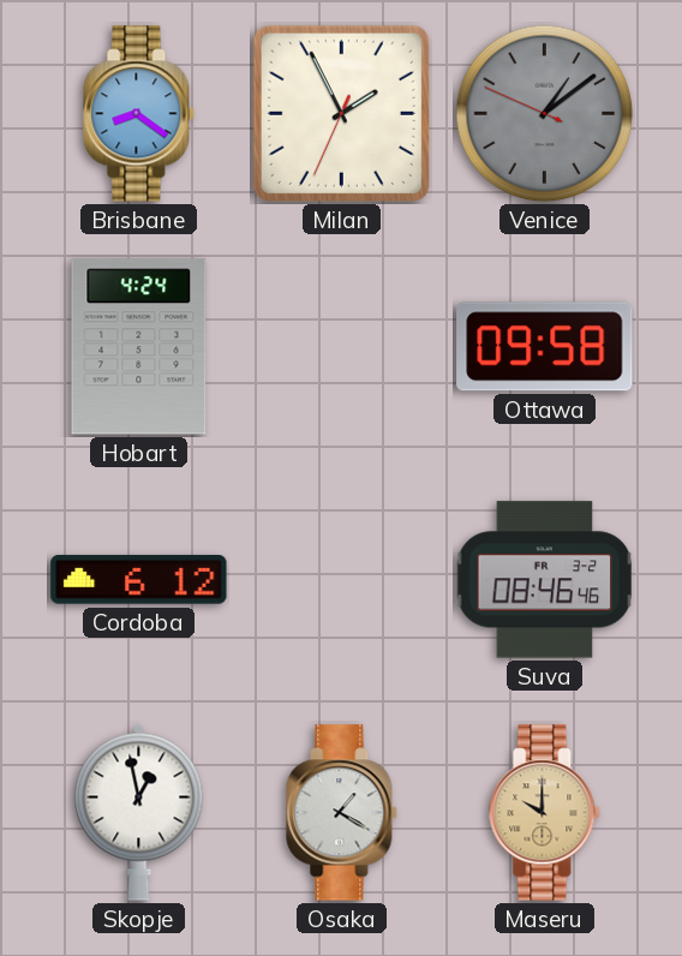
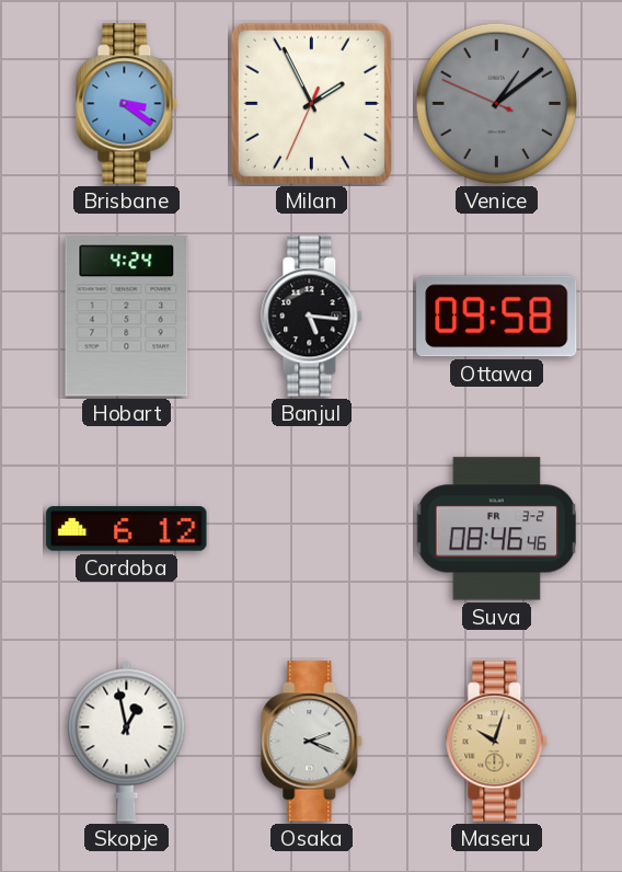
Brisbane: 8:21 -> 3:21 (127, 104)
Banjul: none -> 5:16 (312, 317)
Osaka: 1:20 -> 2:19 (312, 742)
Maseru: 10:00 -> 10:03 (497, 742)
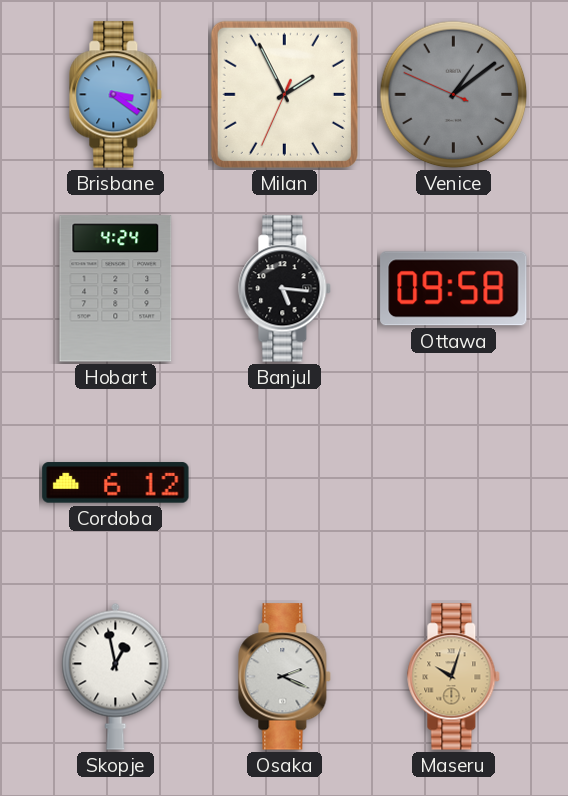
Suva: 08:46 -> none (497, 529)
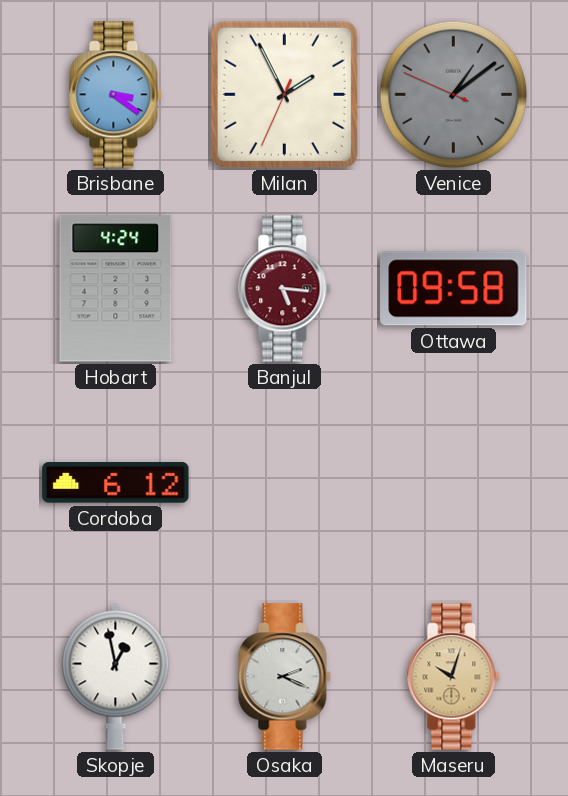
Banjul dial: black -> burgundy (285, 289)
